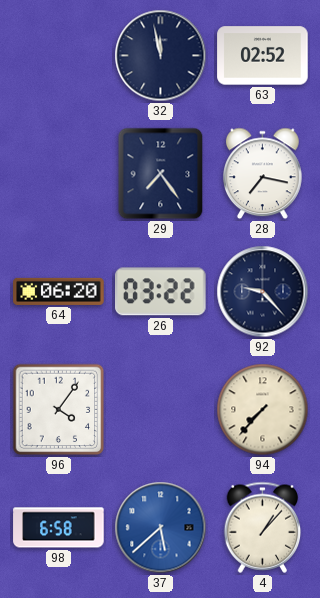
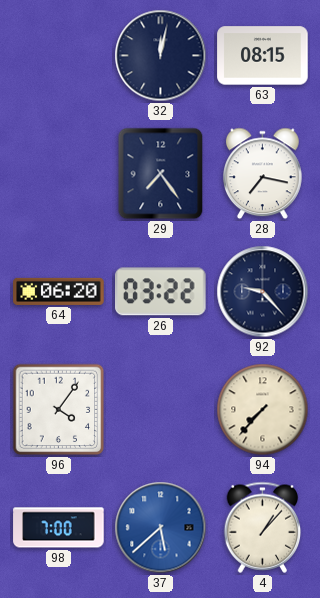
32: 11:58 -> 12:02 (161, 56)
63: 02:52 -> 08:15 (263, 56)
98: 6:58 -> 7:00 (59, 528)
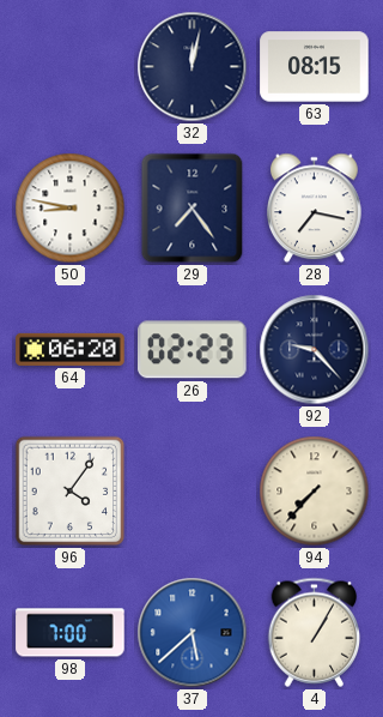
50: none -> 8:47 (71, 209)
26: 03:22 -> 02:23 (193, 350)
4: 1:07 -> 1:05 (315, 632)
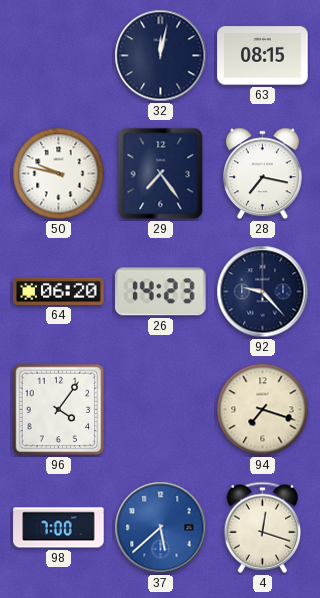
50: 8:47 -> 9:47 (59, 174)
26: 02:23 -> 14:23 (161, 292)
94: 7:37 -> 7:18 (263, 410)
4: 1:05 -> 12:18 (263, 527)
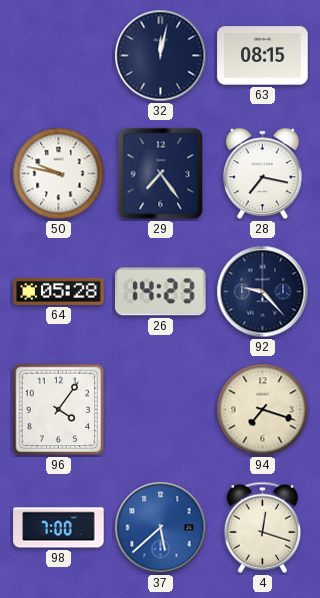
64: 06:20 -> 05:28 (59, 291)
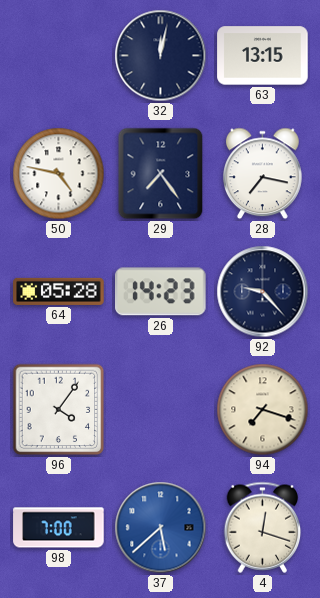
63: 08:15 -> 13:15 (263, 56)
50: 9:47 -> 4:47 (59, 174)
